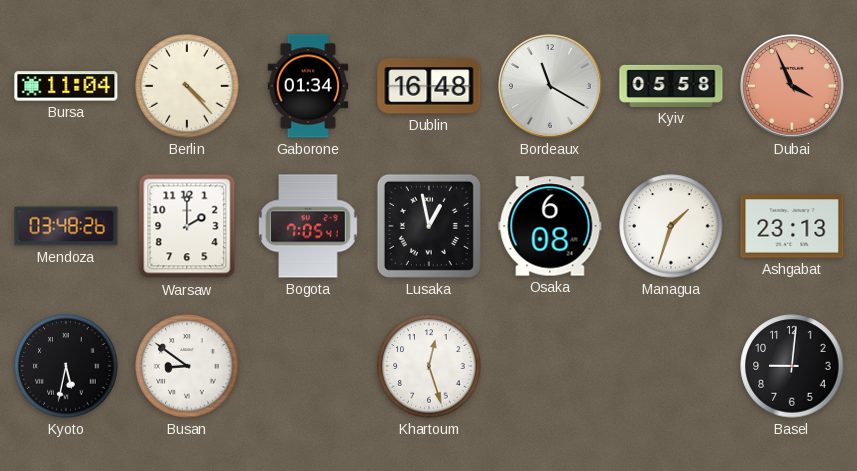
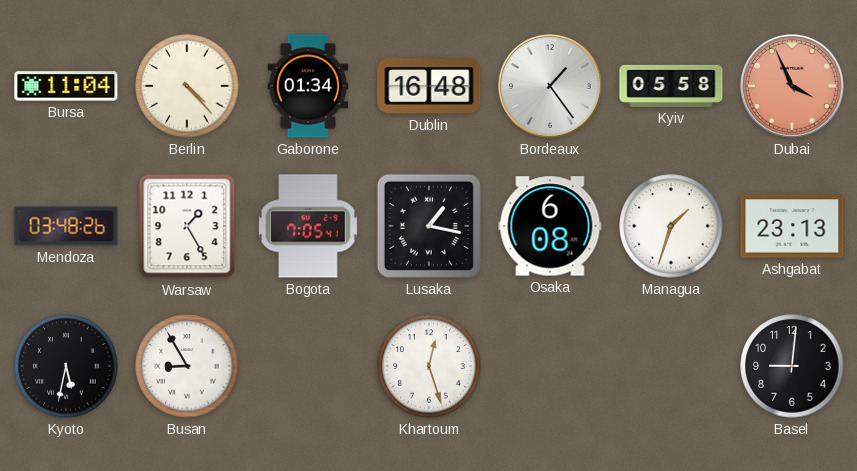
Bordeaux: 11:20 -> 1:24 (550, 86)
Warsaw: 2:00 -> 1:25 (187, 226)
Lusaka: 12:58 -> 1:17 (429, 226)
Busan: 8:51 -> 8:55 (187, 366)
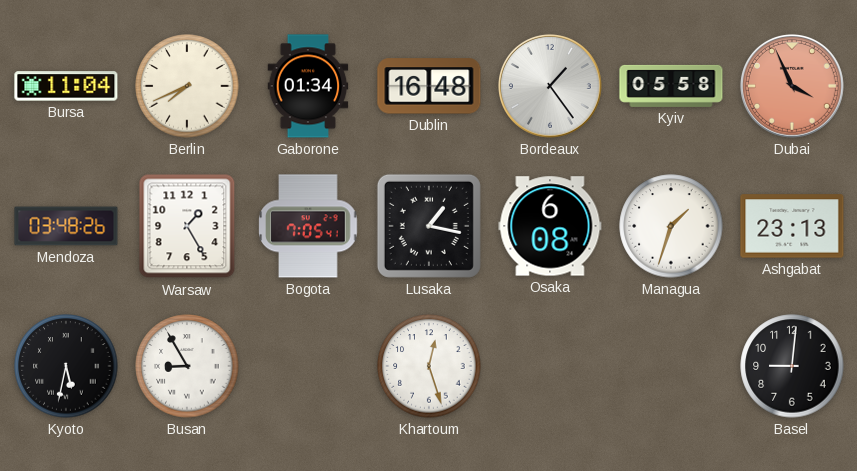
Berlin: 4:23 -> 7:41 (187, 86)
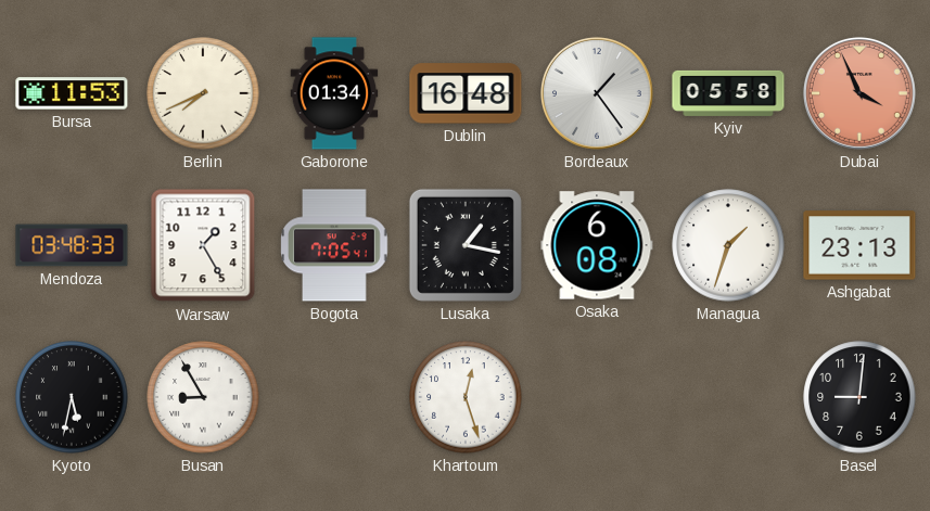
Bursa: 11:04 -> 11:53 (72, 93)
Mendoza: 03:48:26 -> 03:48:33 (72, 245)
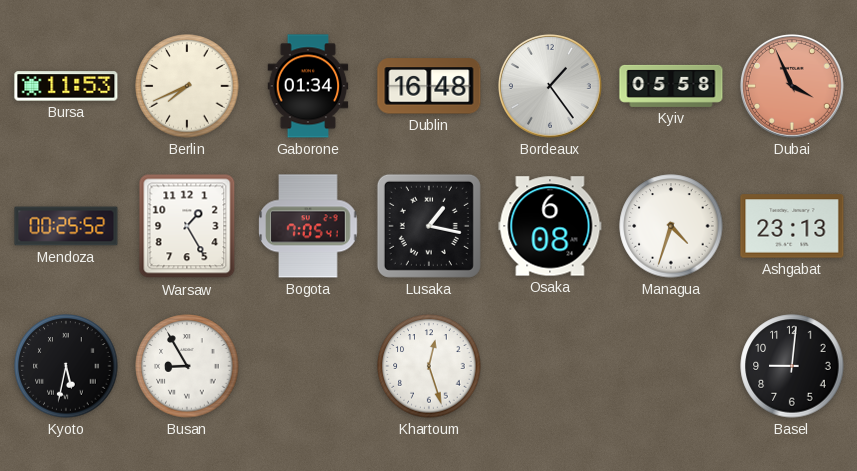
Mendoza: 03:48 -> 00:25 (66, 226)
Managua: 1:33 -> 4:33 (671, 226)
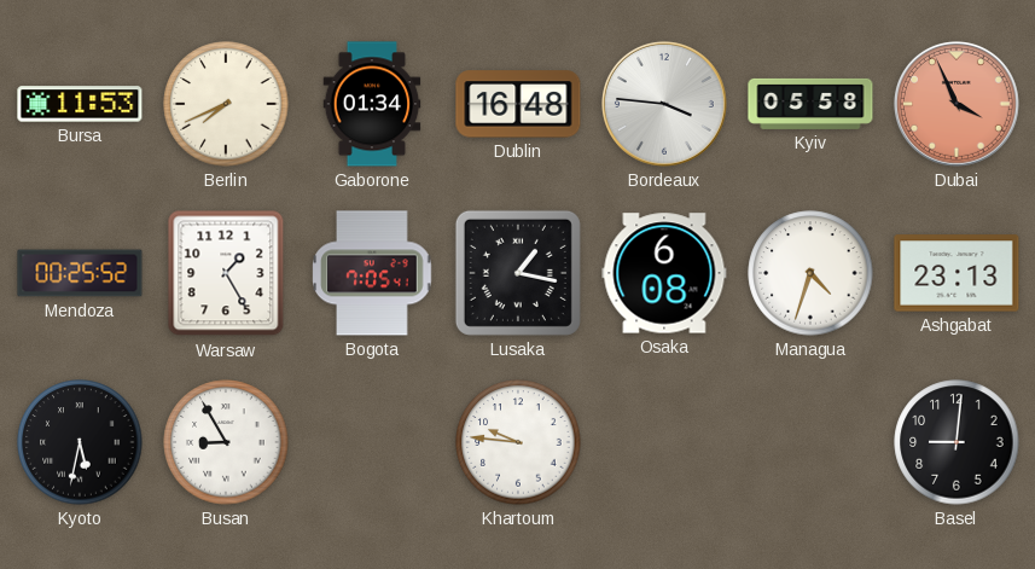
Bordeaux: 1:24 -> 3:46 (664, 104)
Khartoum: 12:27 -> 9:46 (518, 442)
